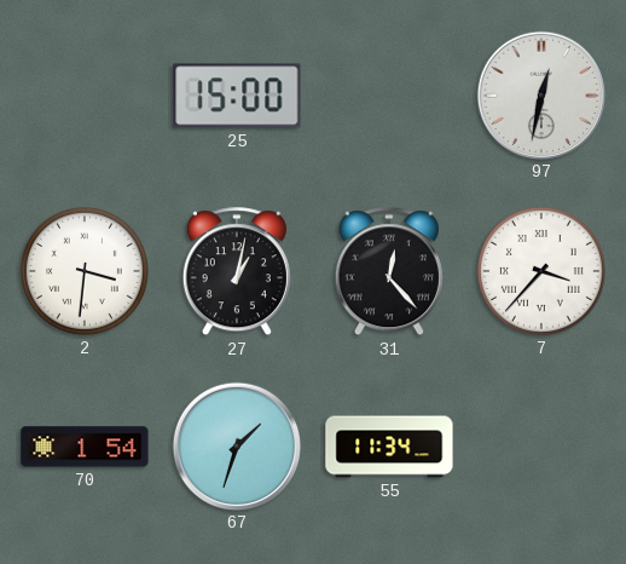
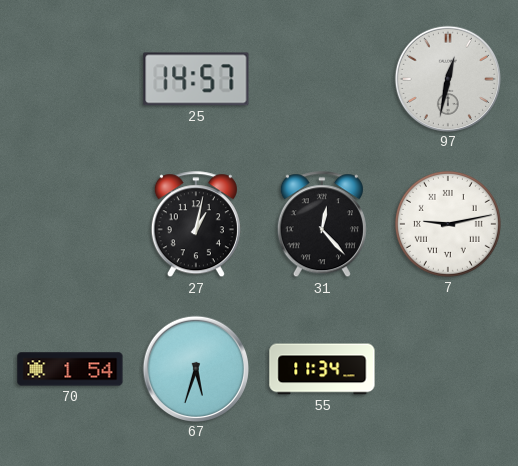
25: 15:00 -> 14:57 (196, 79)
2: 3:31 -> none (85, 271)
7: 3:37 -> 9:13 (448, 224)
67: 1:33 -> 5:33 (195, 368)
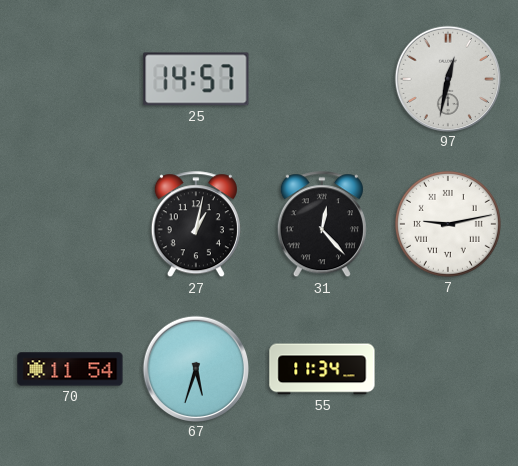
70: 1:54 -> 11:54 (70, 369)
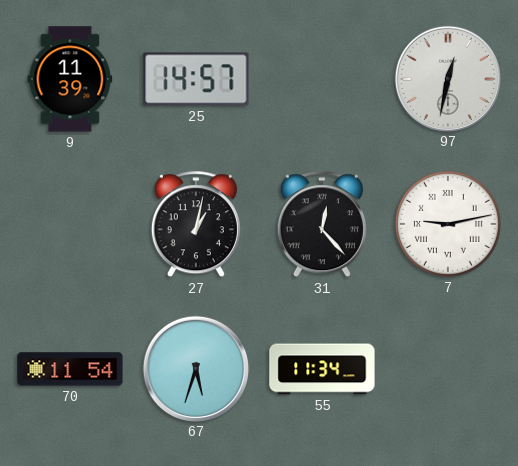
9: none -> 11:39 (70, 79)
